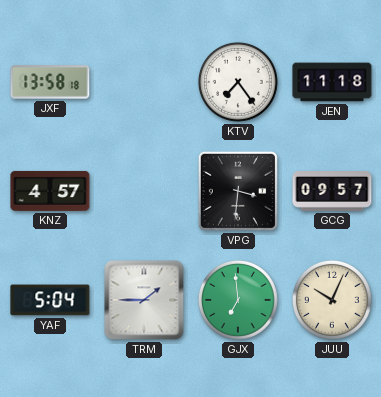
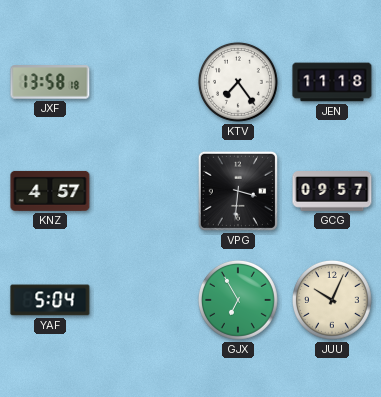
TRM: 1:45 -> none (144, 300)
GJX: 6:59 -> 6:55 (238, 300)
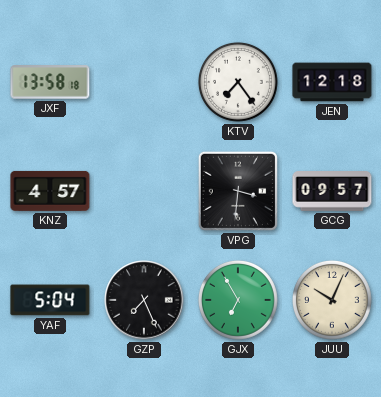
JEN: 11:18 -> 12:18 (332, 82)
GZP: none -> 7:26 (144, 300)
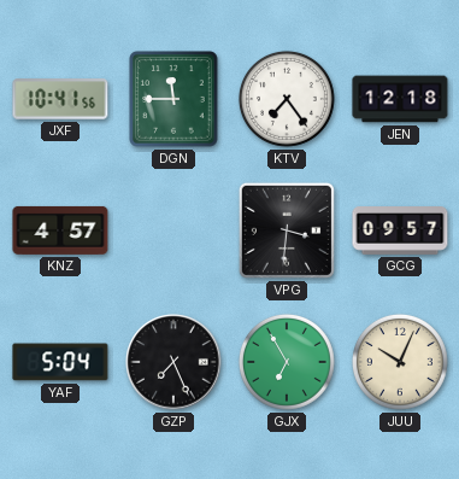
JXF: 13:58 -> 10:41 (60, 99)
DGN: none -> 11:45 (173, 99)
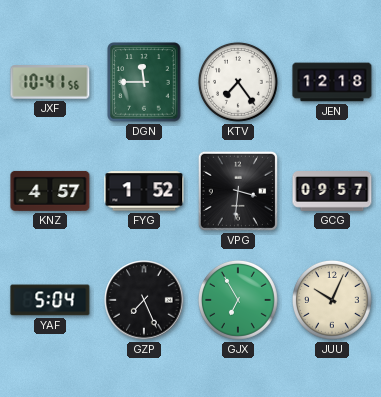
FYG: none -> 1:52 (144, 191)
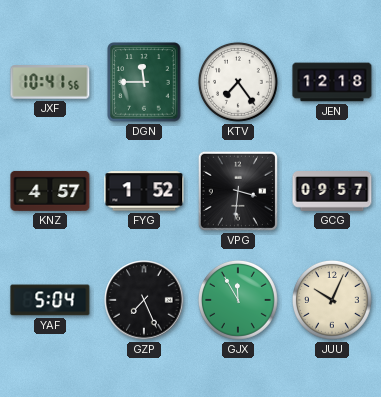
GJX: 6:55 -> 11:55 (238, 300)
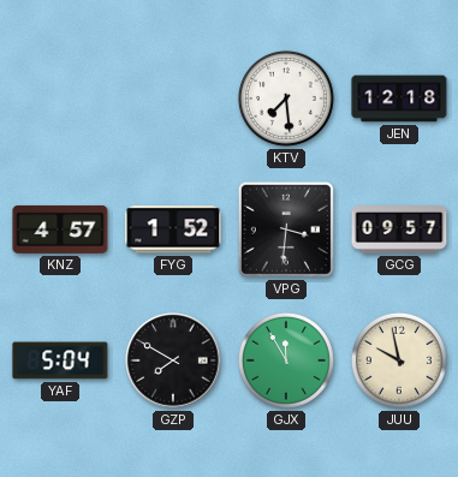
JXF: 10:41 -> none (50, 82)
DGN: 11:45 -> none (144, 82)
KTV: 7:24 -> 7:29 (286, 99)
GZP: 7:26 -> 7:50 (173, 360)
JUU: 10:04 -> 9:58 (399, 360)
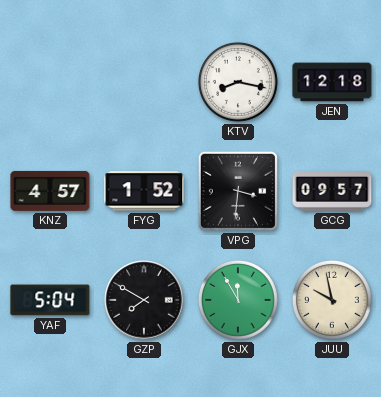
KTV: 7:29 -> 8:17 (238, 82)
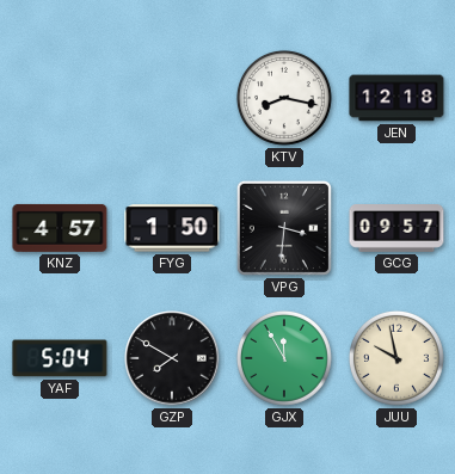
FYG: 1:52 -> 1:50 (172, 228)
